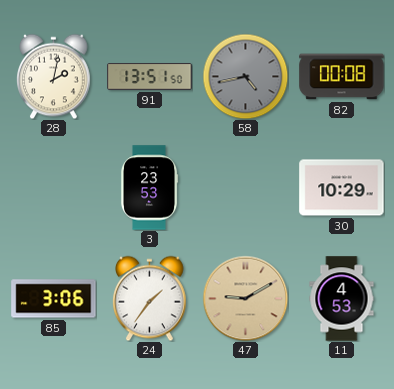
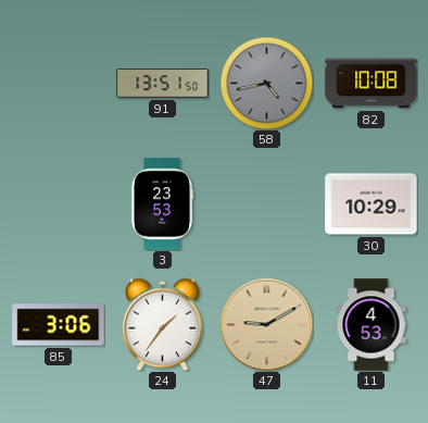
28: 2:02 -> none (54, 76)
82: 00:08 -> 10:08 (372, 84)
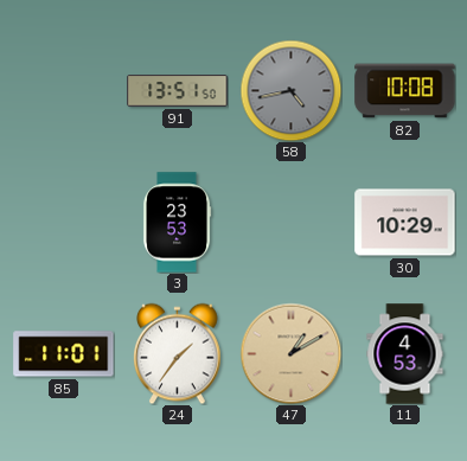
85: 3:06 -> 11:01 (64, 354)
47: 9:10 -> 1:10 (290, 353)
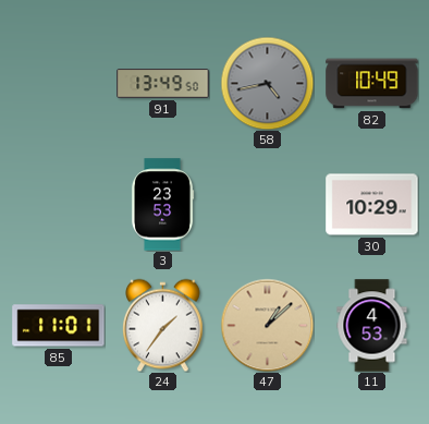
91: 13:51 -> 13:49 (163, 84)
82: 10:08 -> 10:49 (372, 84)
47: 1:10 -> 1:08 (267, 325)
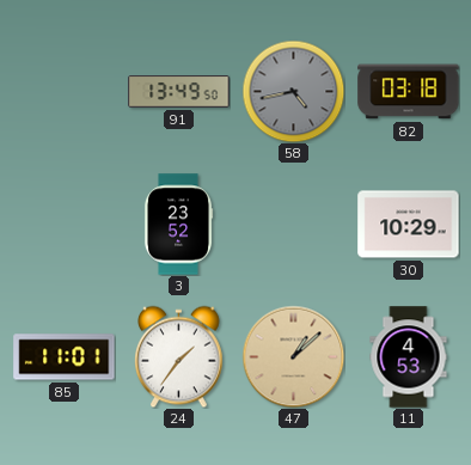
82: 10:49 -> 03:18 (409, 92)
3: 23:53 -> 23:52 (178, 225)
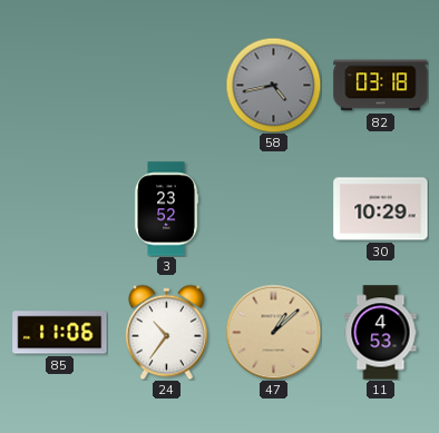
91: 13:49 -> none (179, 92)
85: 11:01 -> 11:06 (60, 333)
24: 1:36 -> 10:36 (167, 332)
